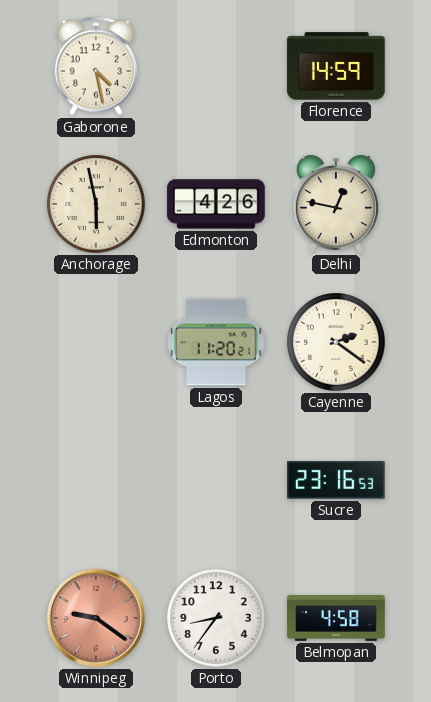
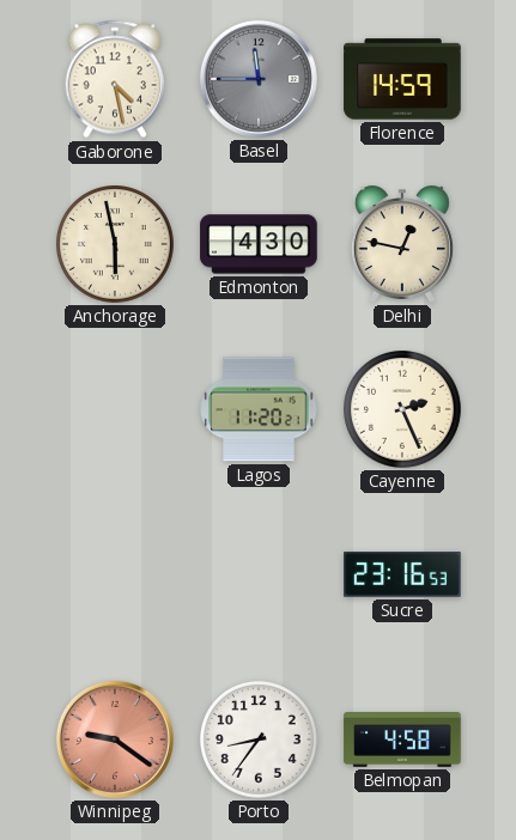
Basel: none -> 11:45 (259, 79)
Edmonton: 4:26 -> 4:30 (259, 244)
Cayenne: 2:21 -> 2:26 (403, 410)
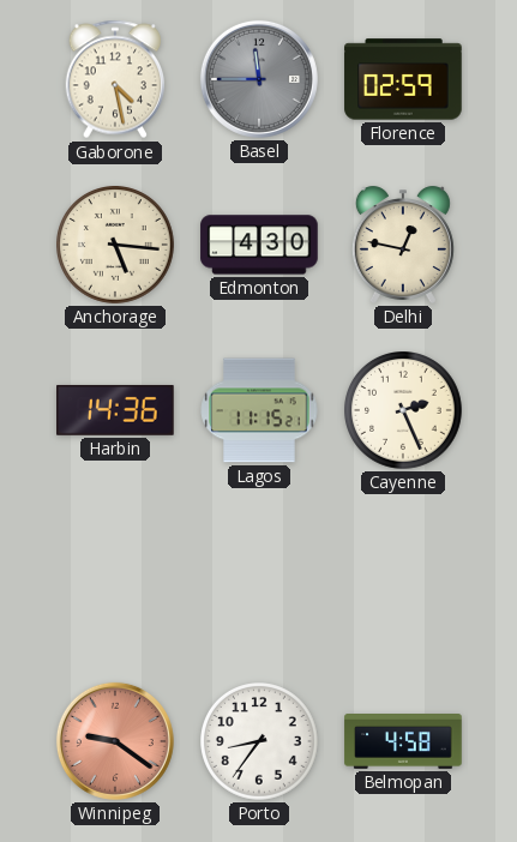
Florence: 14:59 -> 02:59 (403, 79)
Anchorage: 5:58 -> 5:16 (116, 246)
Harbin: none -> 14:36 (115, 410)
Lagos: 11:20 -> 11:15 (259, 410)
Sucre: 23:16 -> none (402, 574)
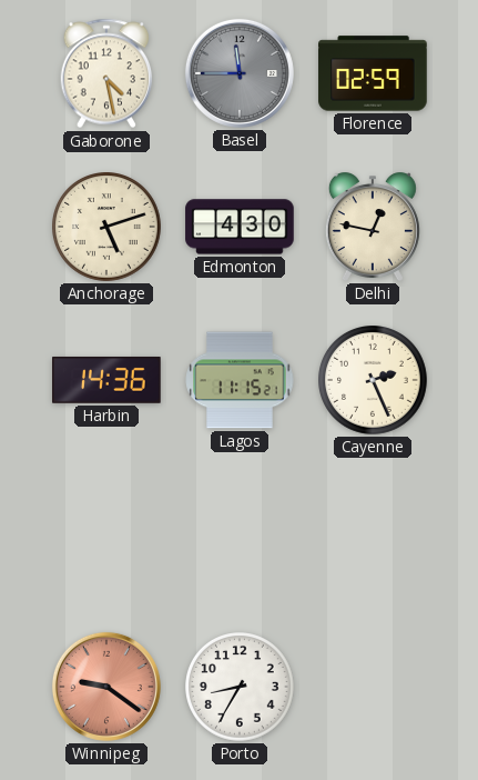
Anchorage: 5:16 -> 5:12 (108, 228)
Porto: 8:36 -> 8:35 (241, 688)
Belmopan: 4:58 -> none (403, 742)
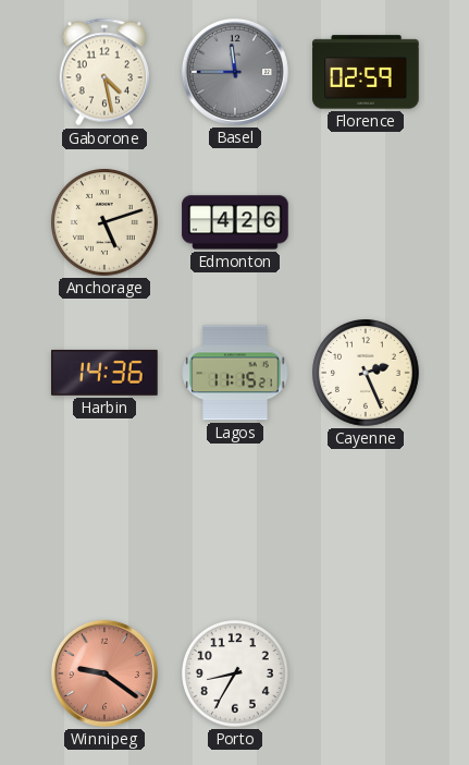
Edmonton: 4:30 -> 4:26 (235, 222)
Delhi: 12:47 -> none (373, 227)
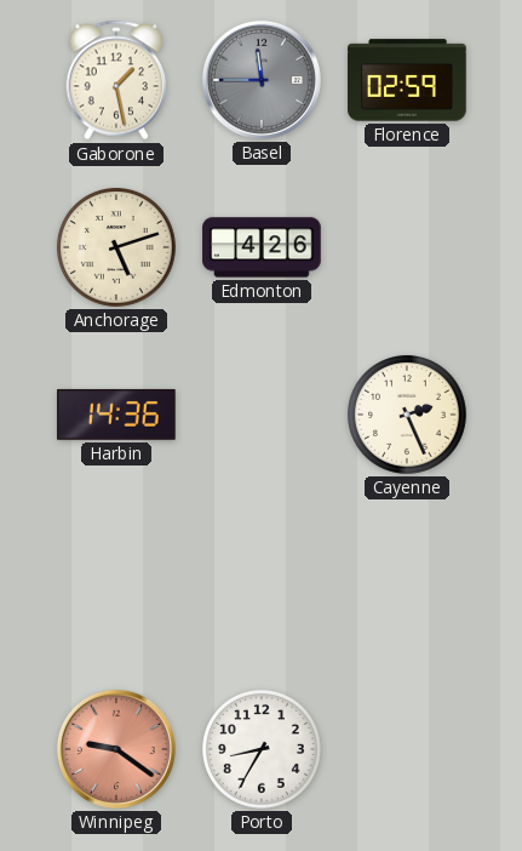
Gaborone: 4:28 -> 1:28 (116, 80)
Lagos: 11:15 -> none (235, 373)
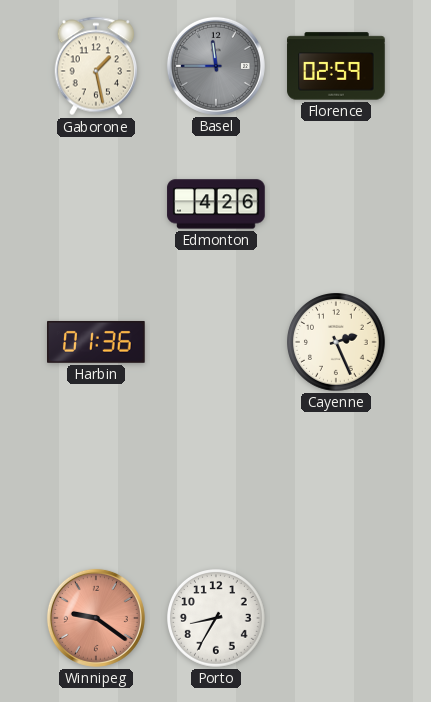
Anchorage: 5:12 -> none (117, 249)
Harbin: 14:36 -> 01:36 (96, 342)
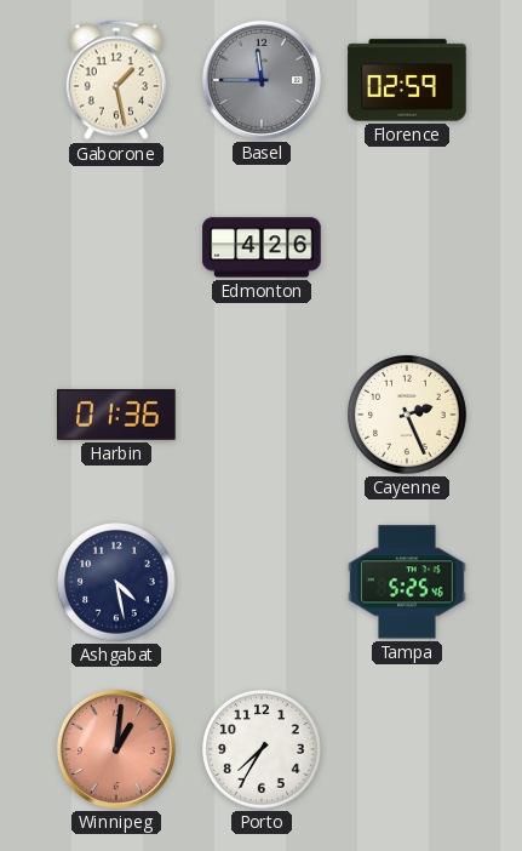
Ashgabat: none -> 4:28 (117, 583)
Tampa: none -> 5:25 (407, 582)
Winnipeg: 9:21 -> 1:01 (116, 749)
Porto: 8:35 -> 7:35 (263, 750)
